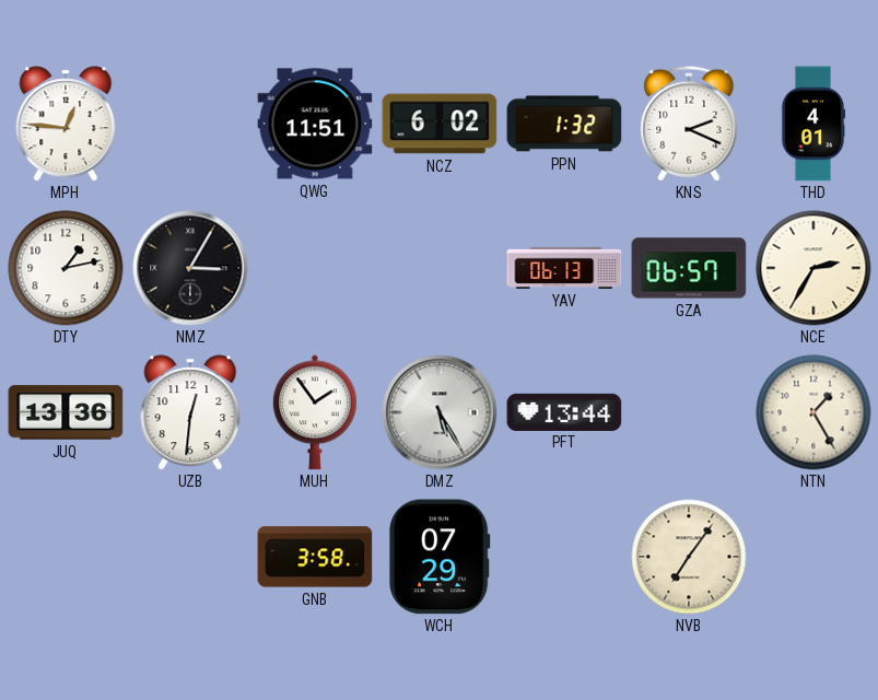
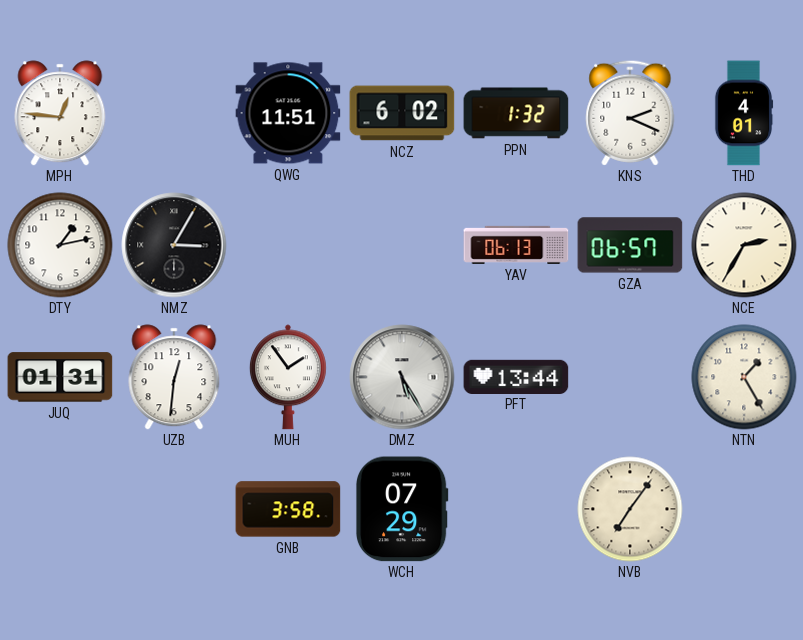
JUQ: 13:36 -> 01:31 (60, 377)
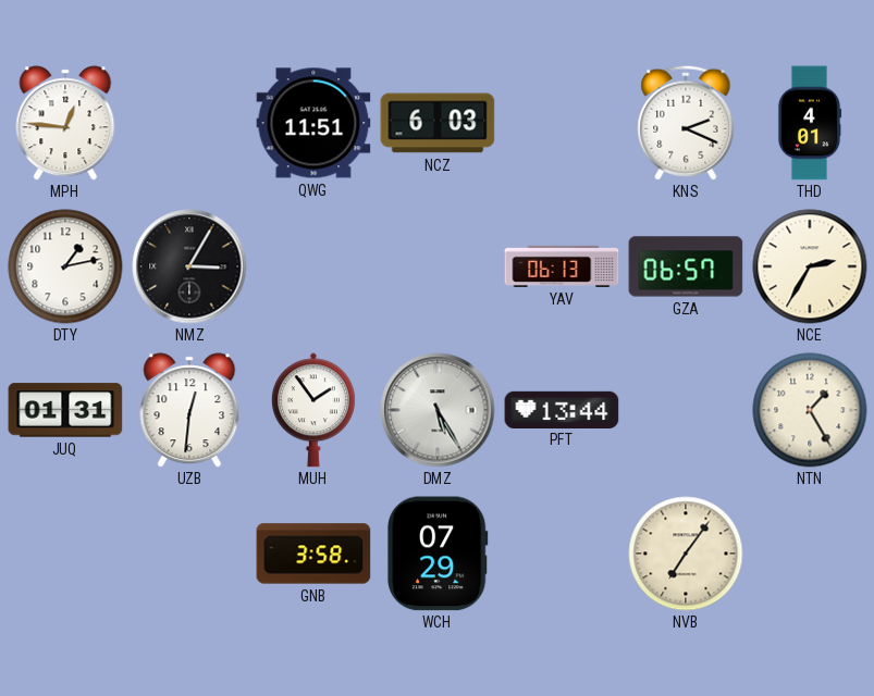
NCZ: 6:02 -> 6:03 (438, 123)
PPN: 1:32 -> none (516, 113)
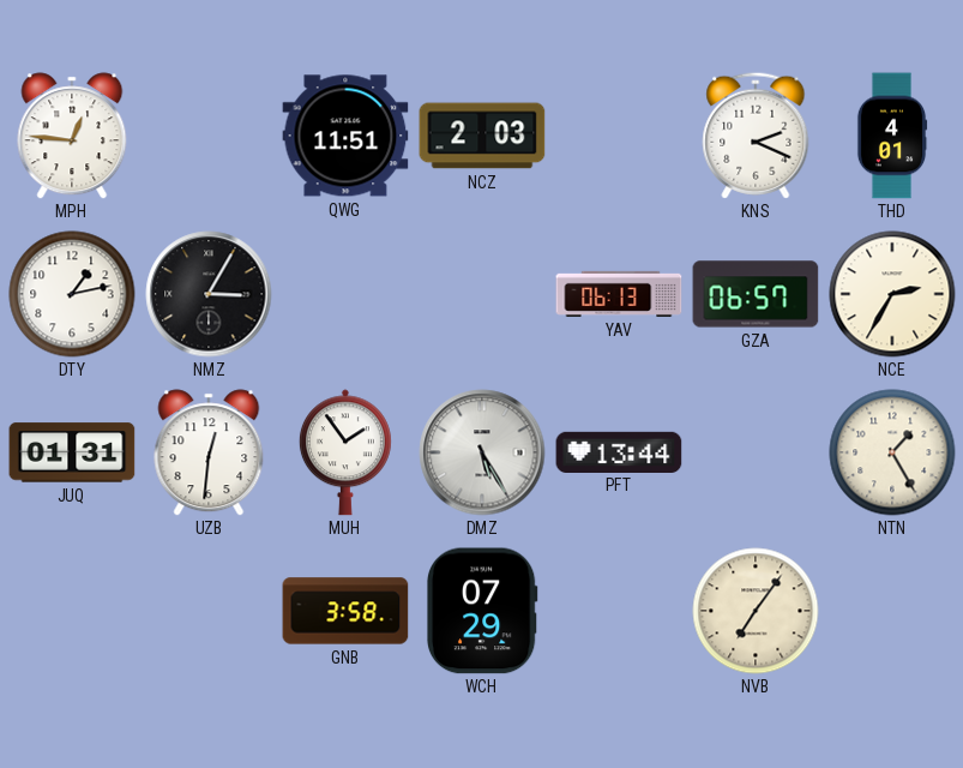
NCZ: 6:03 -> 2:03 (482, 136)
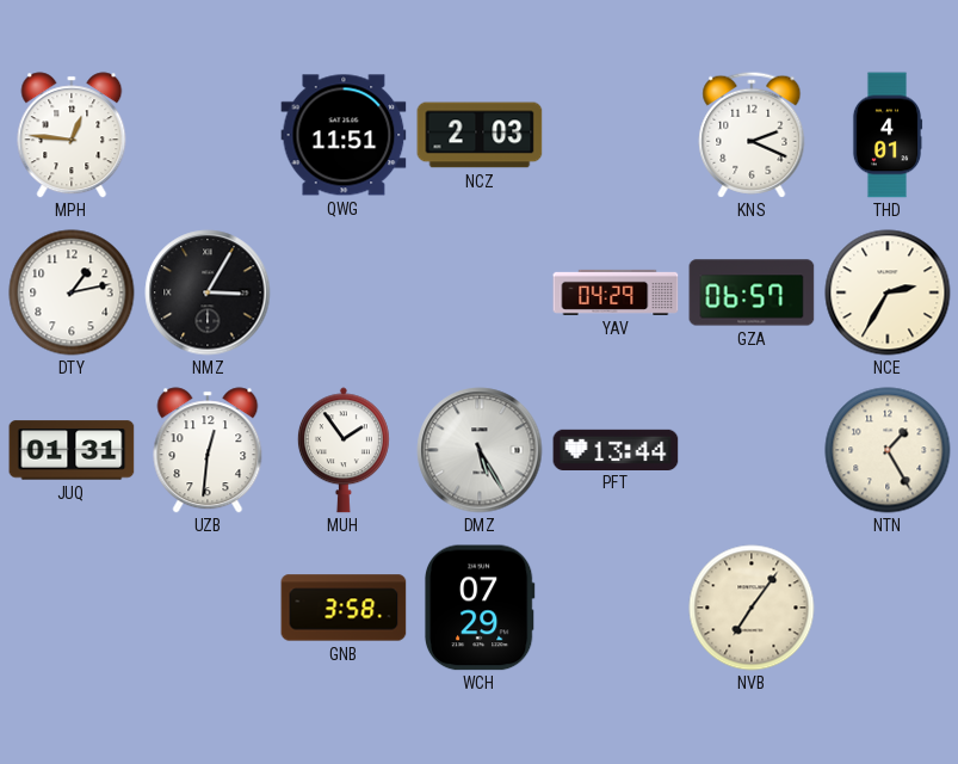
YAV: 06:13 -> 04:29 (616, 292)
